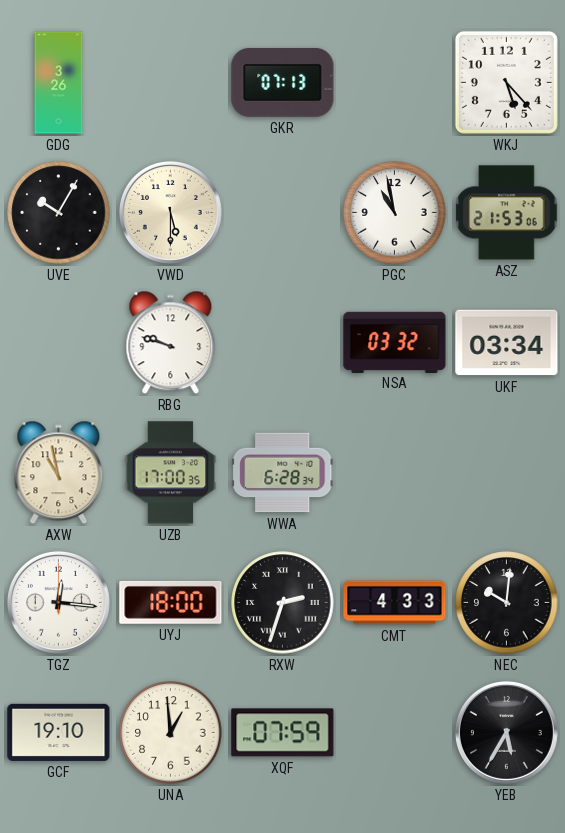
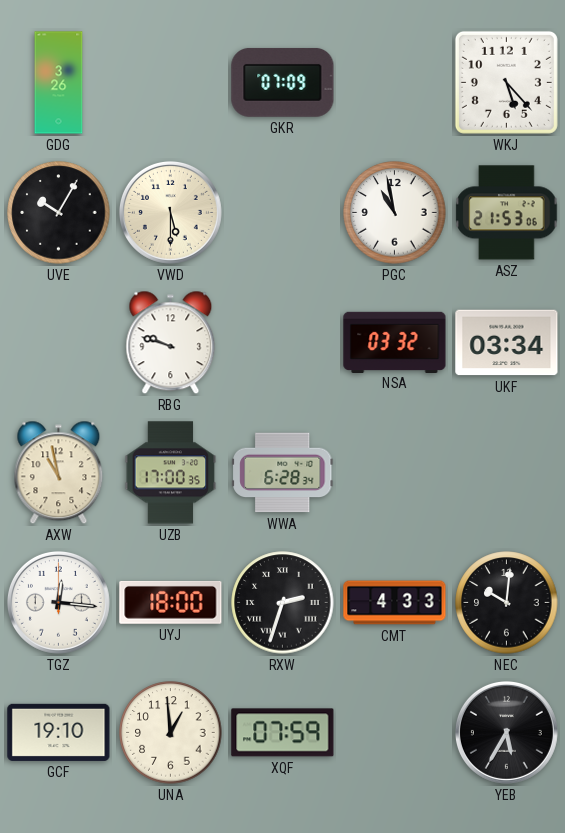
GKR: 07:13 -> 07:09 (283, 83)
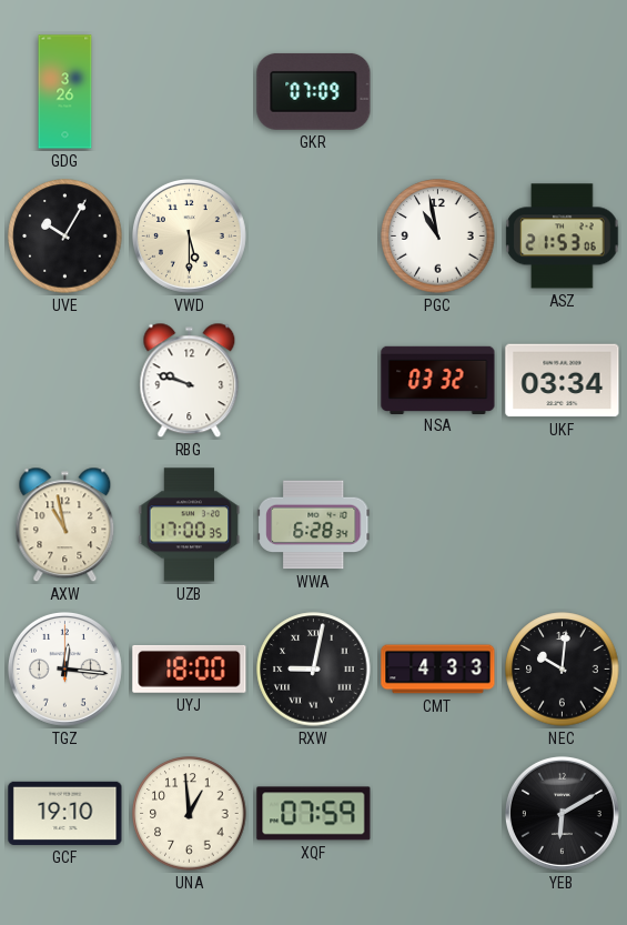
WKJ: 5:23 -> none (506, 82)
RXW: 2:33 -> 9:02 (314, 670)
YEB: 5:35 -> 6:10 (562, 813)
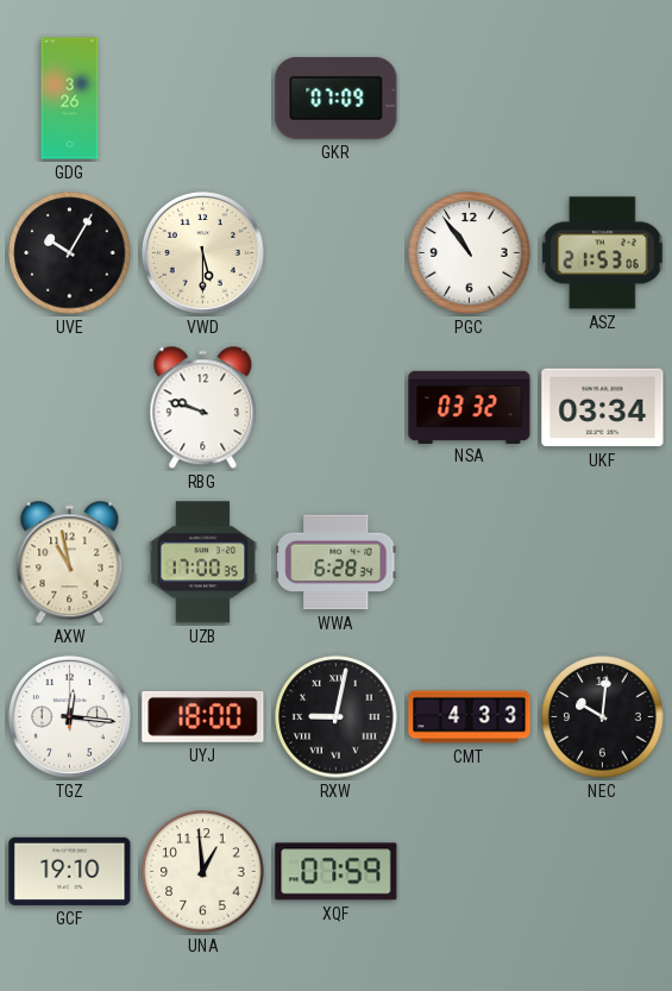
PGC: 10:58 -> 10:54 (470, 253)
YEB: 6:10 -> none (562, 813)
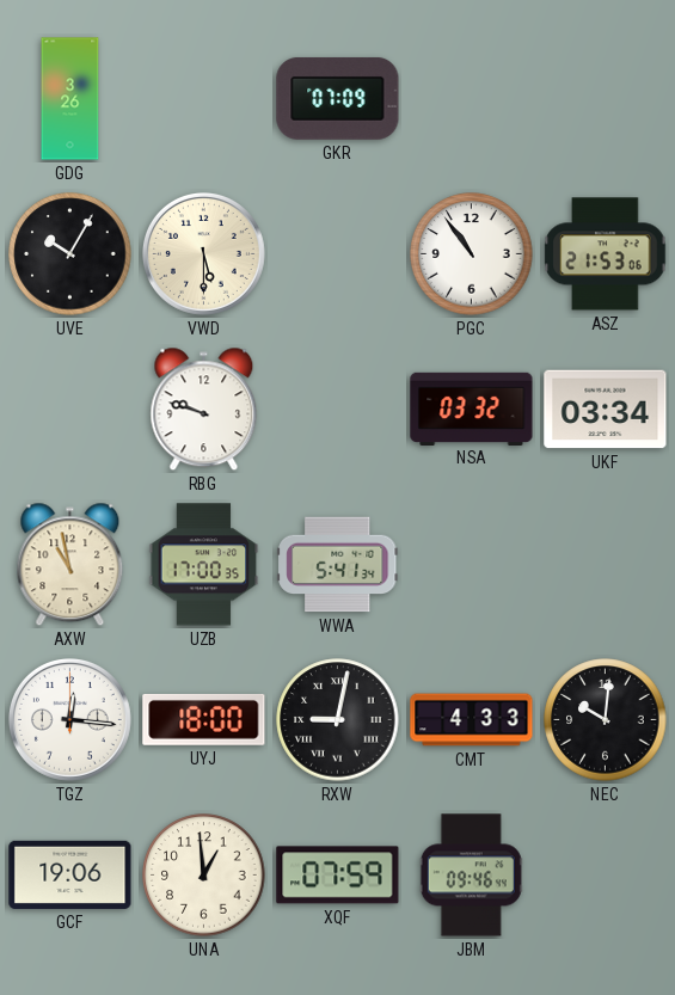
WWA: 6:28 -> 5:41 (338, 565)
GCF: 19:10 -> 19:06 (70, 874)
JBM: none -> 09:46 (471, 876)
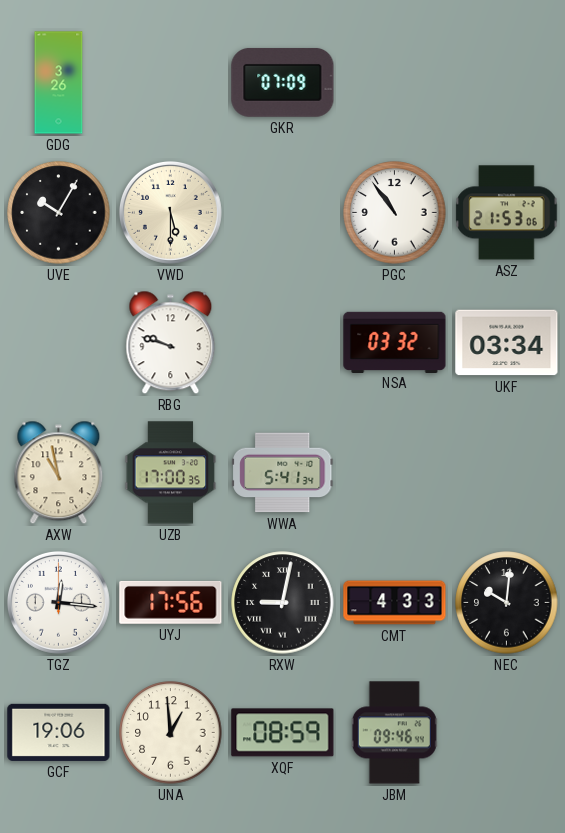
UYJ: 18:00 -> 17:56 (171, 602)
XQF: 07:59 -> 08:59 (283, 733)
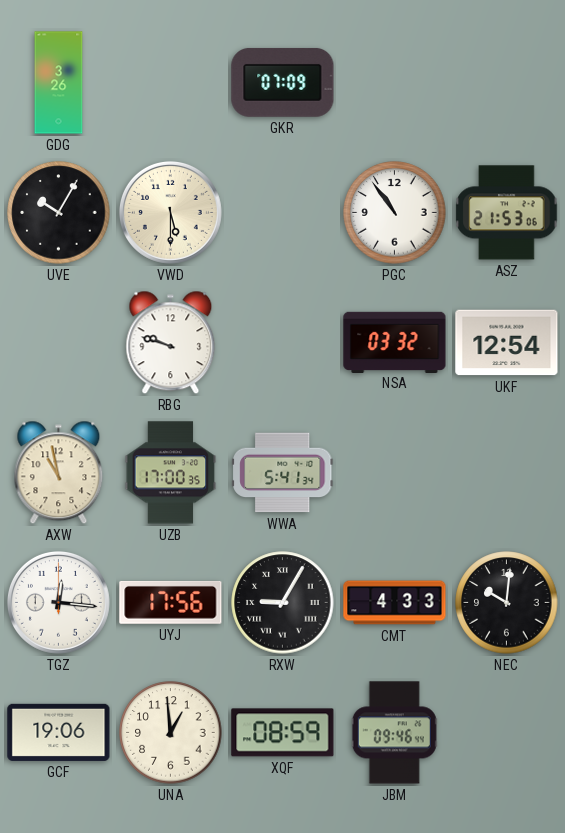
UKF: 03:34 -> 12:54 (507, 343)
RXW: 9:02 -> 9:05 (283, 603)
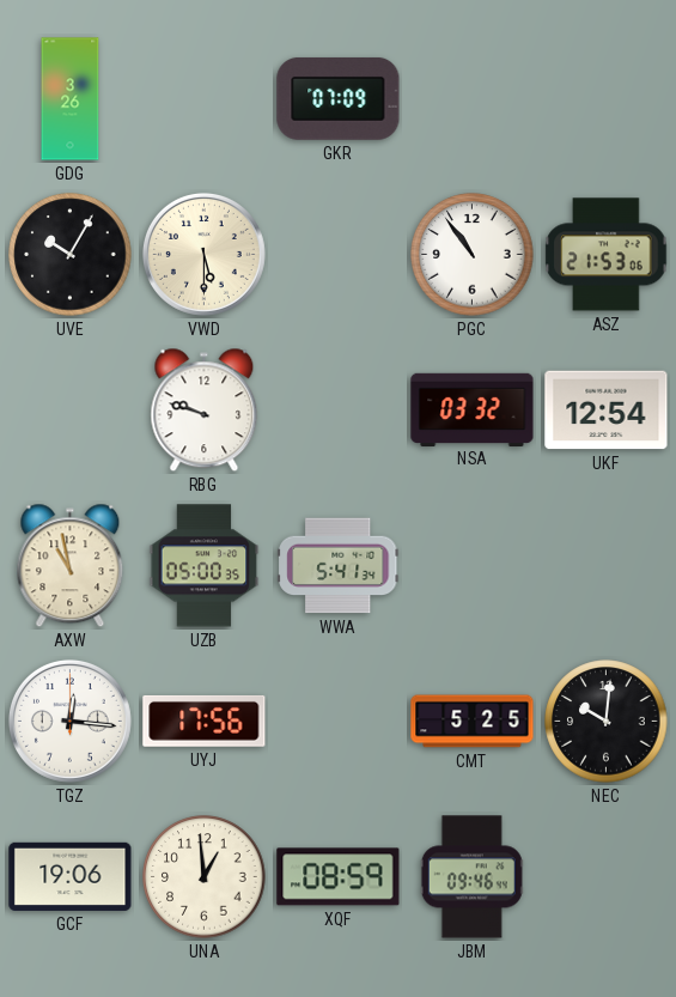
UZB: 17:00 -> 05:00 (205, 566)
RXW: 9:05 -> none (283, 603)
CMT: 4:33 -> 5:25 (473, 722)
